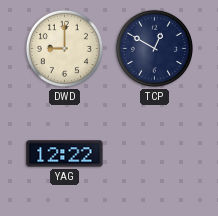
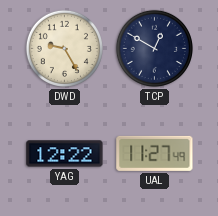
DWD: 9:00 -> 9:25 (64, 48)
UAL: none -> 11:27 (155, 153)
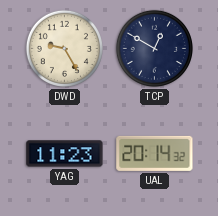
YAG: 12:22 -> 11:23 (65, 154)
UAL: 11:27 -> 20:14 (155, 153)
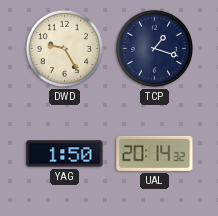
TCP: 12:50 -> 1:18 (154, 48)
YAG: 11:23 -> 1:50 (65, 154)
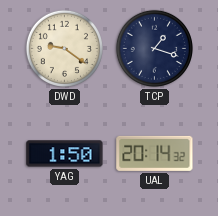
DWD: 9:25 -> 9:21 (64, 48)
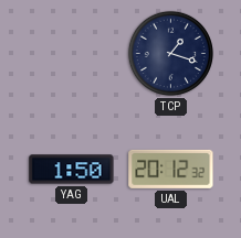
DWD: 9:21 -> none (64, 48)
UAL: 20:14 -> 20:12 (171, 169)
